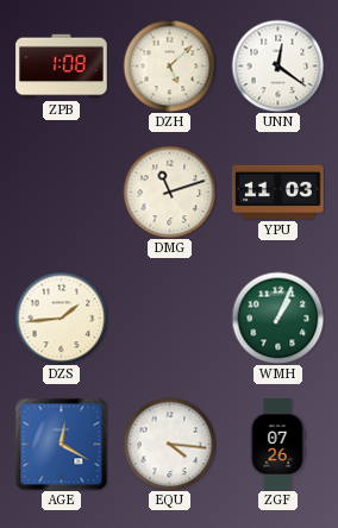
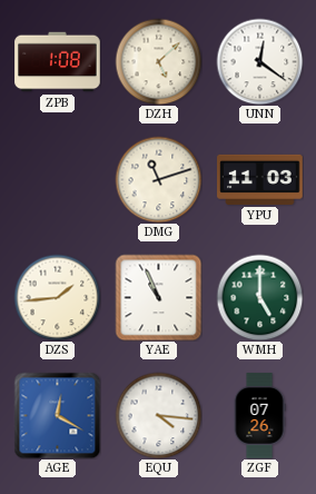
YAE: none -> 10:56 (158, 297)
WMH: 1:04 -> 5:00 (259, 297)
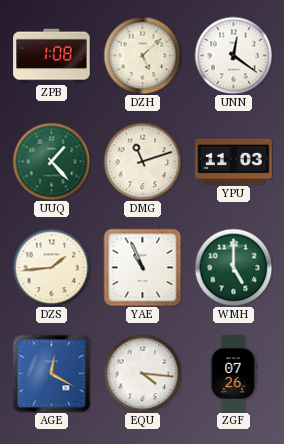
UUQ: none -> 1:23 (51, 161)
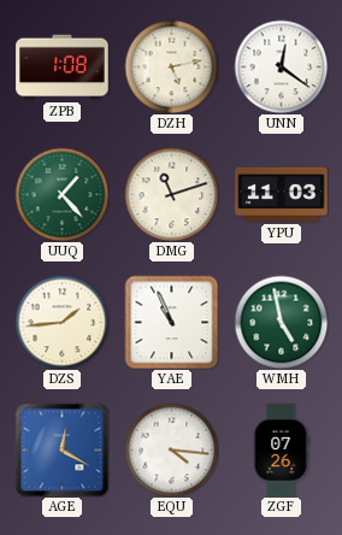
DZH: 5:08 -> 5:13 (171, 66)
WMH: 5:00 -> 4:58 (281, 322)
